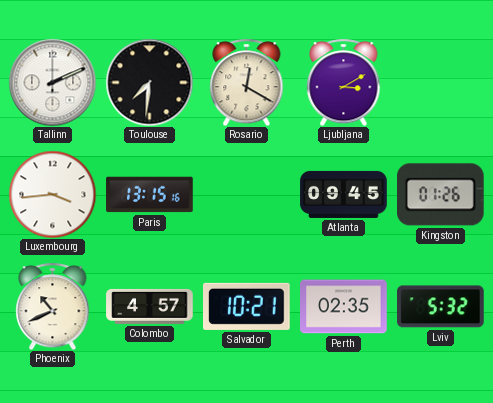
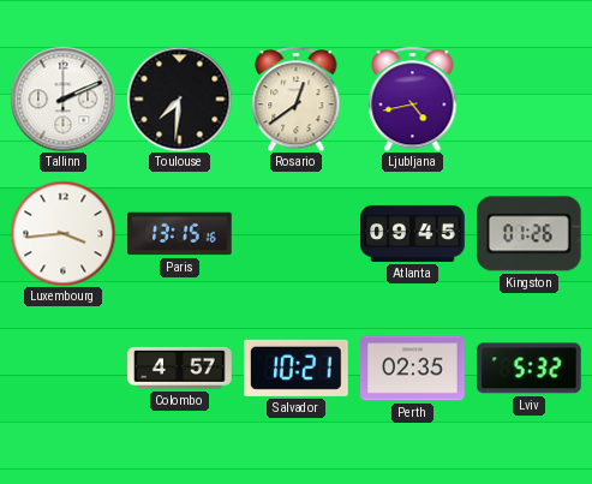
Rosario: 12:20 -> 12:39 (297, 98)
Ljubljana: 3:10 -> 4:43 (413, 98)
Phoenix: 10:41 -> none (53, 306)
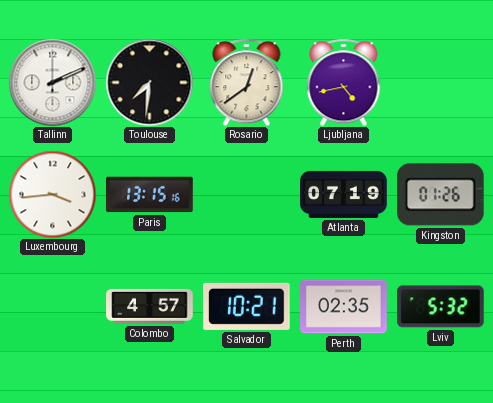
Atlanta: 09:45 -> 07:19 (344, 194)
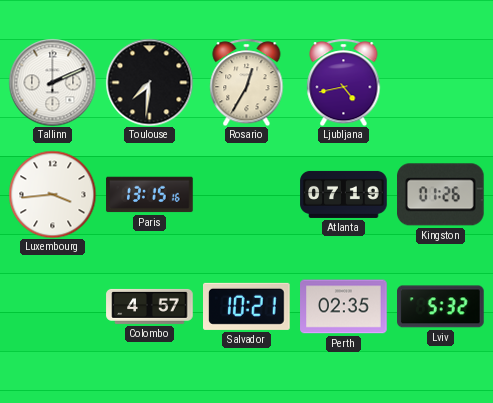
Rosario: 12:39 -> 12:35 (247, 82)
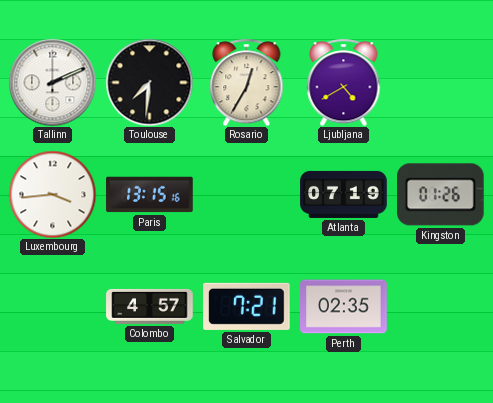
Ljubljana: 4:43 -> 4:40 (344, 82)
Salvador: 10:21 -> 7:21 (247, 306)
Lviv: 5:32 -> none (441, 307)
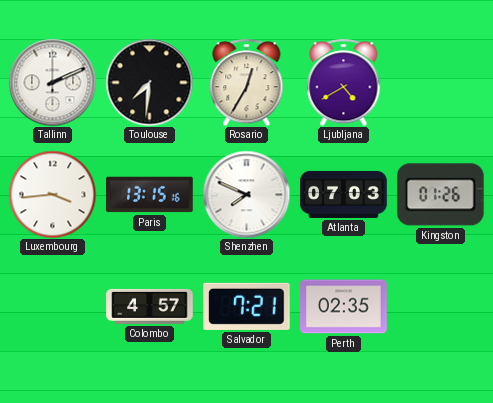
Shenzhen: none -> 7:49 (246, 194)
Atlanta: 07:19 -> 07:03 (344, 194)
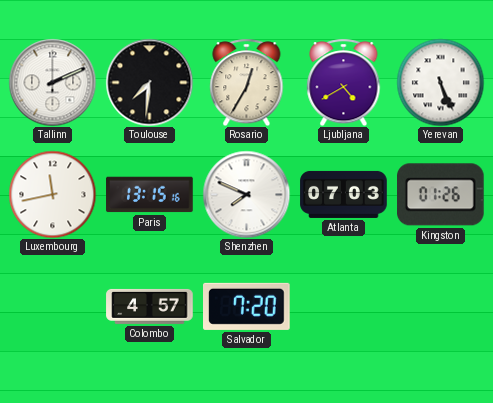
Yerevan: none -> 5:26 (440, 82)
Luxembourg: 3:44 -> 11:43 (52, 194)
Salvador: 7:21 -> 7:20 (247, 306)
Perth: 02:35 -> none (344, 307)
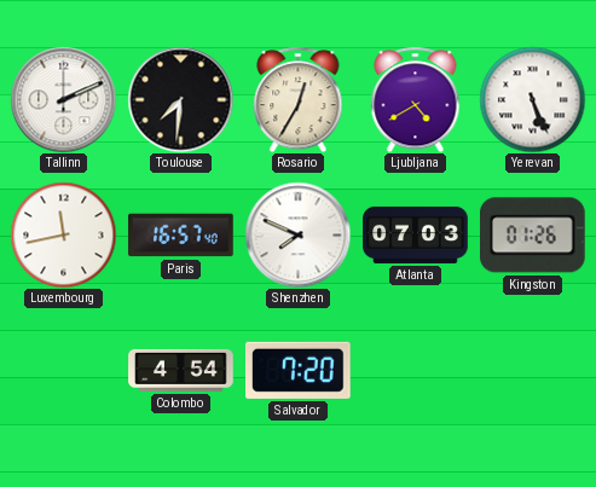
Paris: 13:15 -> 16:57 (181, 236)
Colombo: 4:57 -> 4:54 (181, 370)
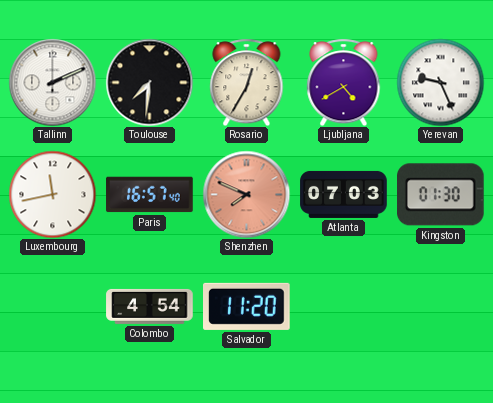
Yerevan: 5:26 -> 9:26 (440, 82)
Shenzhen dial: white -> salmon (246, 194)
Kingston: 01:26 -> 01:30 (441, 195)
Salvador: 7:20 -> 11:20 (247, 306)
